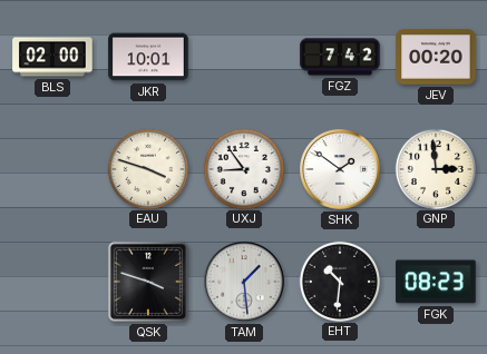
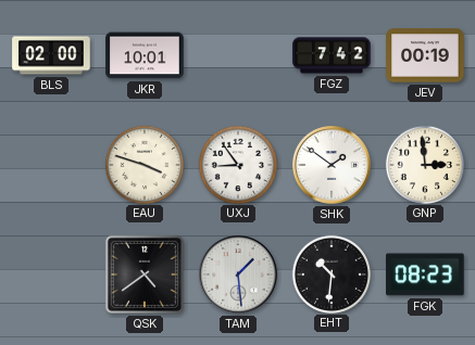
JEV: 00:20 -> 00:19 (425, 55)
QSK: 3:48 -> 4:39 (145, 274)
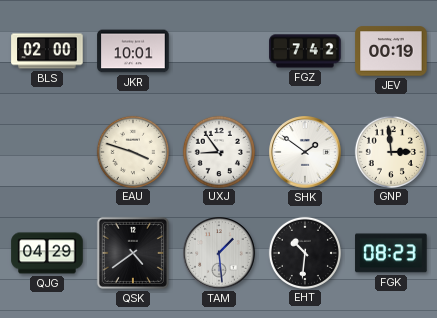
QJG: none -> 04:29 (47, 253)
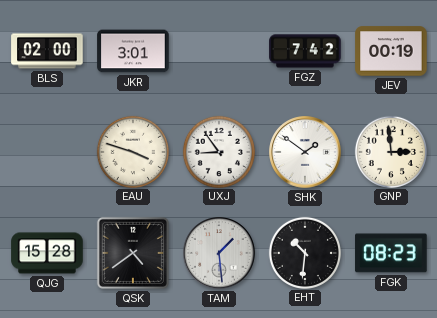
JKR: 10:01 -> 3:01 (133, 51)
QJG: 04:29 -> 15:28 (47, 253)
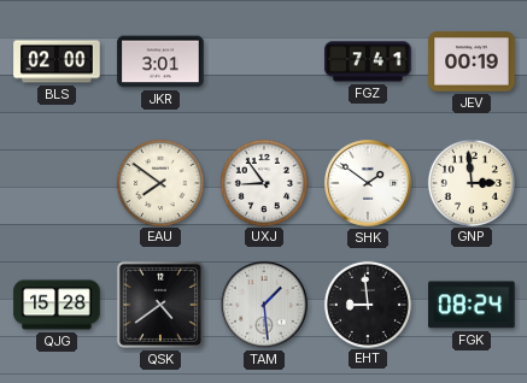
FGZ: 7:42 -> 7:41 (368, 61)
EAU: 3:48 -> 7:51 (159, 182)
EHT: 10:31 -> 8:59 (367, 304)
FGK: 08:23 -> 08:24 (472, 305)
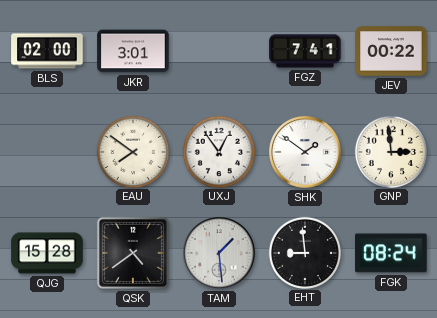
JEV: 00:19 -> 00:22 (391, 51)
UXJ: 8:54 -> 12:54 (218, 151)
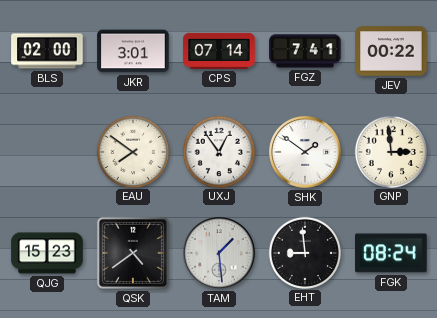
CPS: none -> 07:14 (219, 51)
QJG: 15:28 -> 15:23 (47, 253)
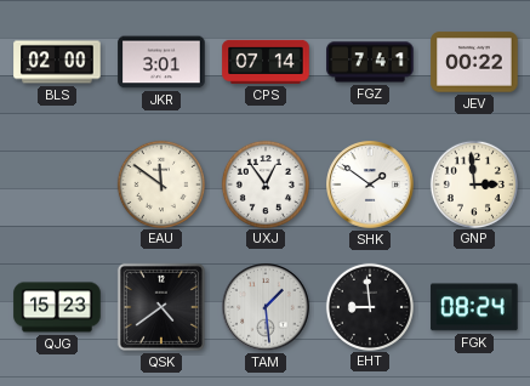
EAU: 7:51 -> 11:51 (160, 183)
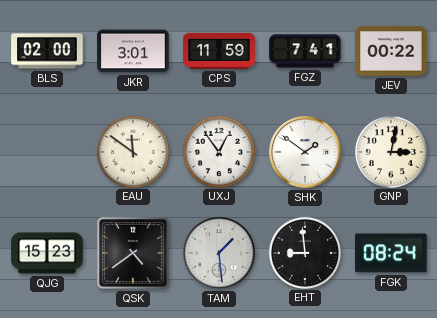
CPS: 07:14 -> 11:59 (219, 51)
GNP: 2:59 -> 3:02 (390, 151)
